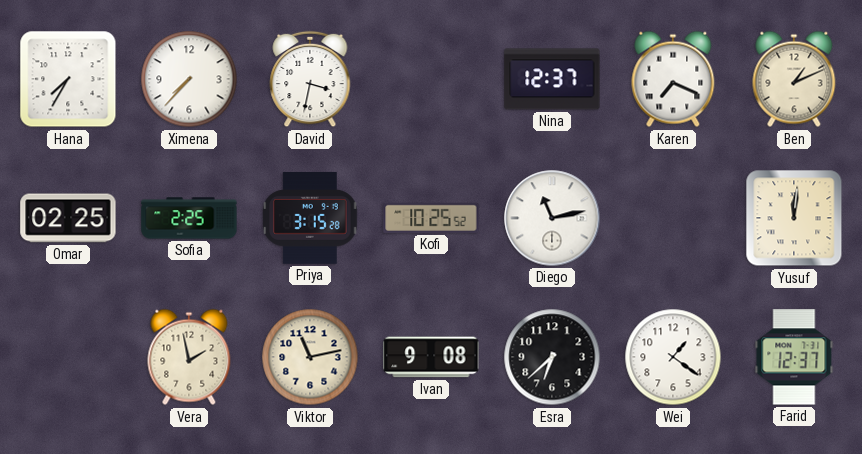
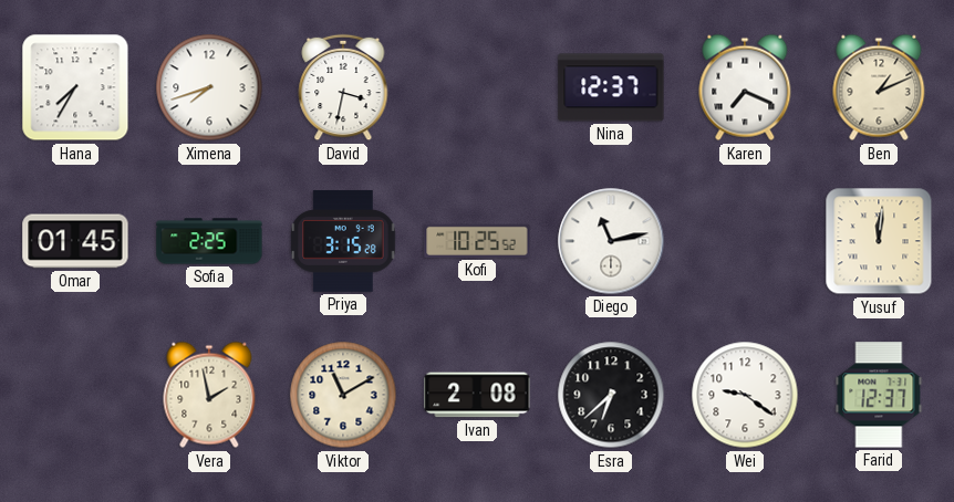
Ximena: 7:37 -> 7:42 (209, 87)
Omar: 02:25 -> 01:45 (75, 241)
Viktor: 11:13 -> 11:10 (343, 395)
Ivan: 9:08 -> 2:08 (477, 395)
Wei: 1:21 -> 9:21 (745, 395)
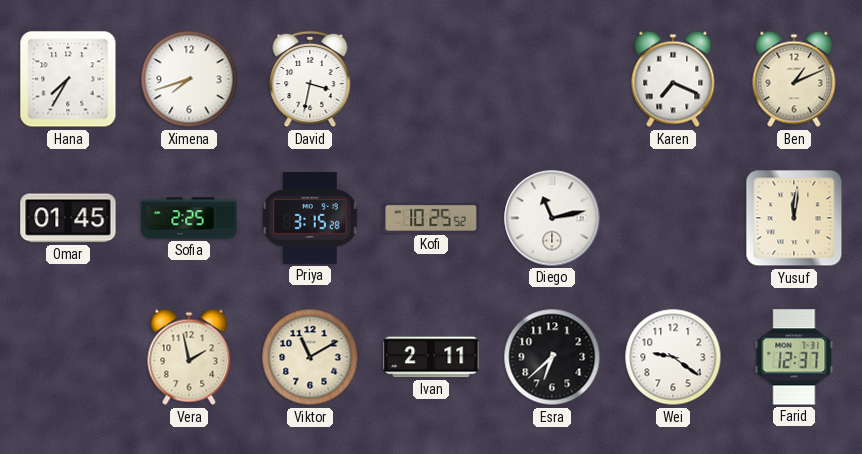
Nina: 12:37 -> none (611, 87)
Ivan: 2:08 -> 2:11 (431, 357)
